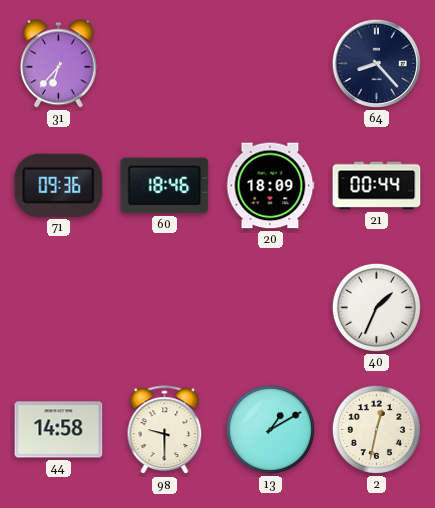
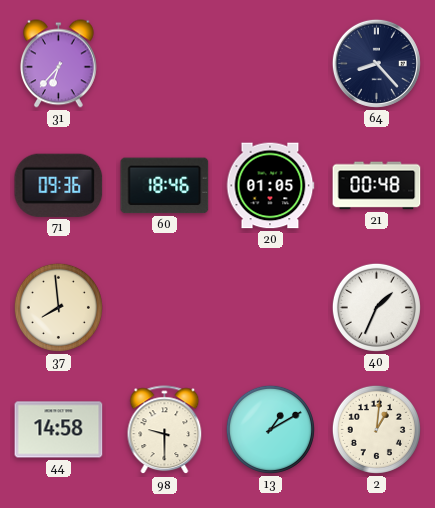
20: 18:09 -> 01:05 (270, 186)
21: 00:44 -> 00:48 (377, 186)
37: none -> 7:59 (58, 307)
2: 12:32 -> 1:01 (376, 429)
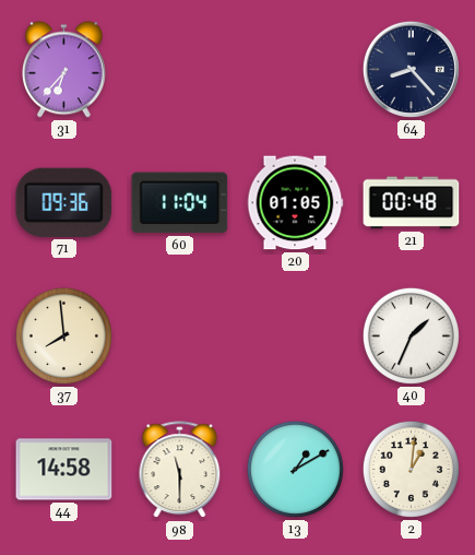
60: 18:46 -> 11:04 (180, 203)
98: 9:30 -> 11:30 (180, 470)
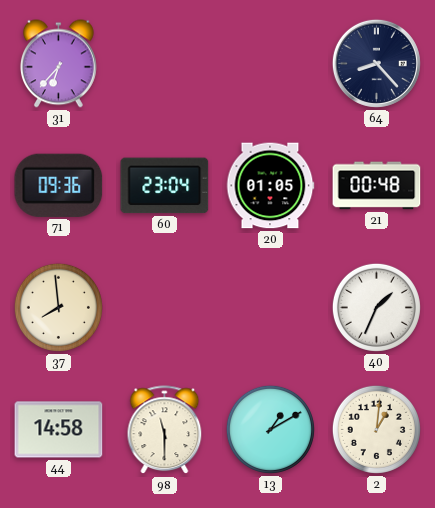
60: 11:04 -> 23:04 (165, 186)
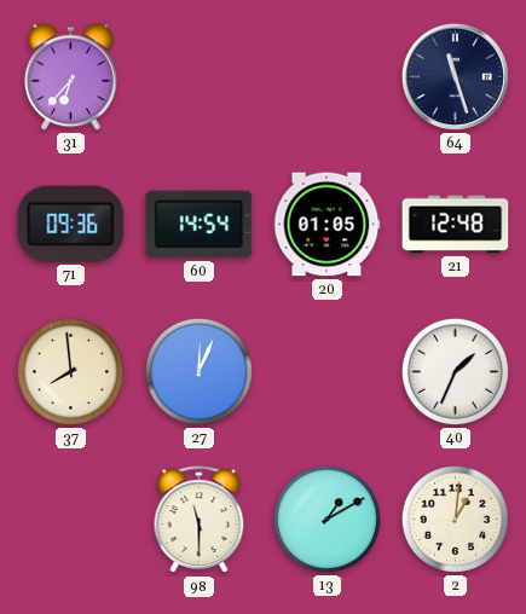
64: 8:23 -> 11:27 (455, 76)
60: 23:04 -> 14:54 (200, 225)
21: 00:48 -> 12:48 (456, 225)
27: none -> 12:04 (198, 371)
44: 14:58 -> none (59, 430)
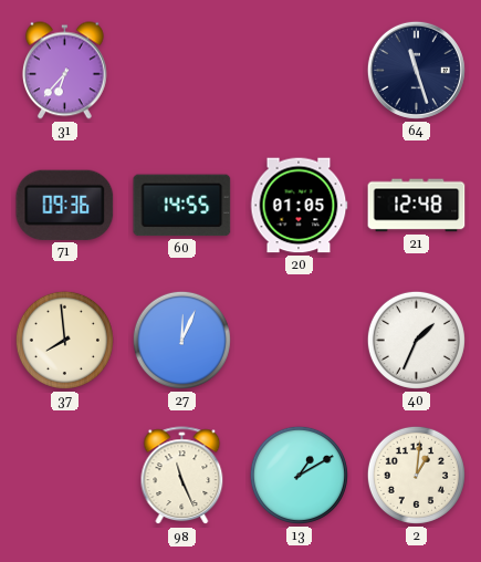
60: 14:54 -> 14:55 (182, 206)
98: 11:30 -> 11:26 (182, 476)
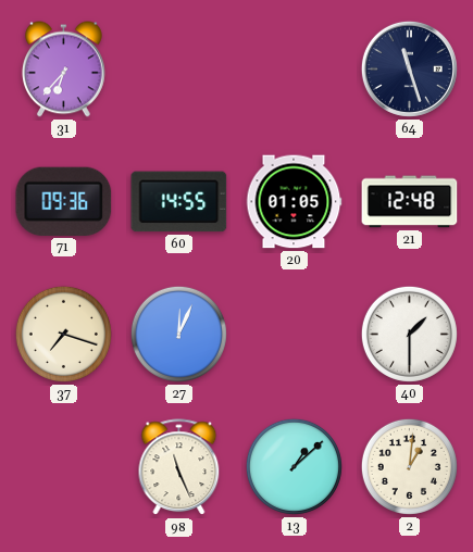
37: 7:59 -> 7:18 (63, 334)
40: 1:34 -> 1:30 (409, 334)
13: 1:10 -> 1:08 (294, 466)
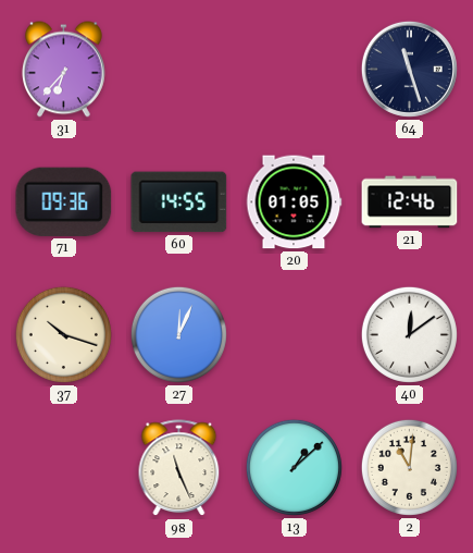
21: 12:48 -> 12:46 (410, 202)
37: 7:18 -> 10:18 (63, 334)
40: 1:30 -> 12:09 (409, 334)
2: 1:01 -> 11:01 (409, 467)
